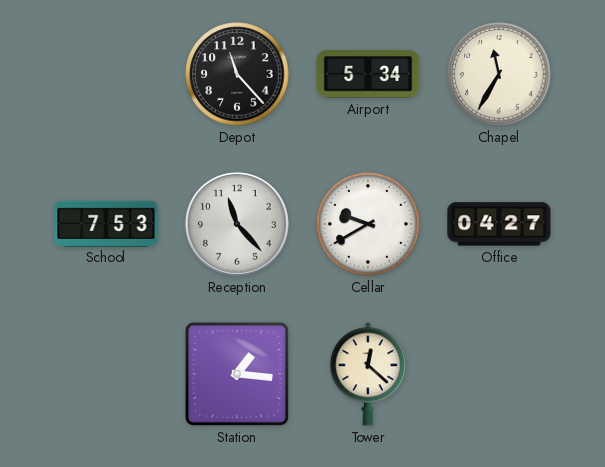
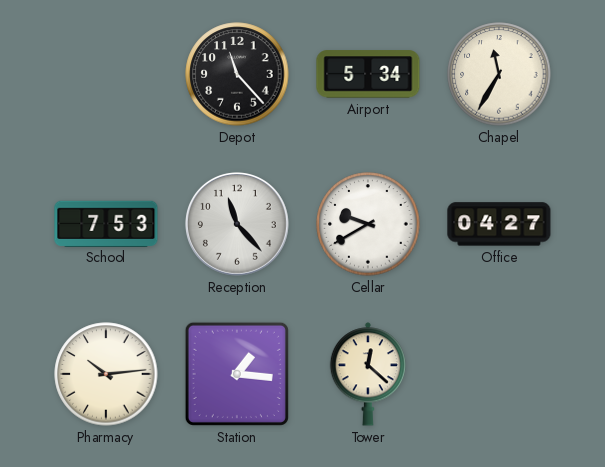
Pharmacy: none -> 10:14 (106, 374)
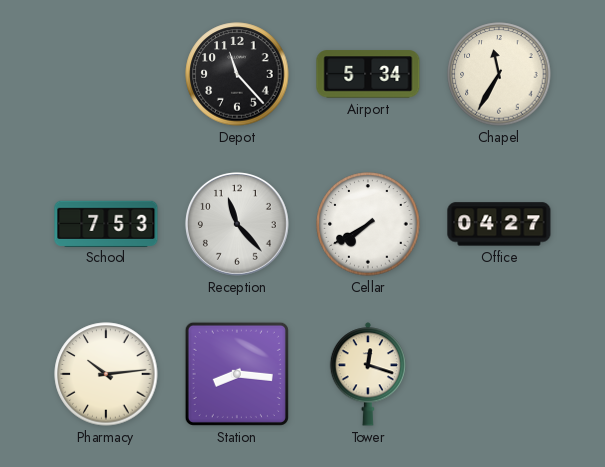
Cellar: 9:40 -> 7:40 (368, 224)
Station: 1:16 -> 8:16 (237, 374)
Tower: 12:22 -> 12:18 (368, 374)
